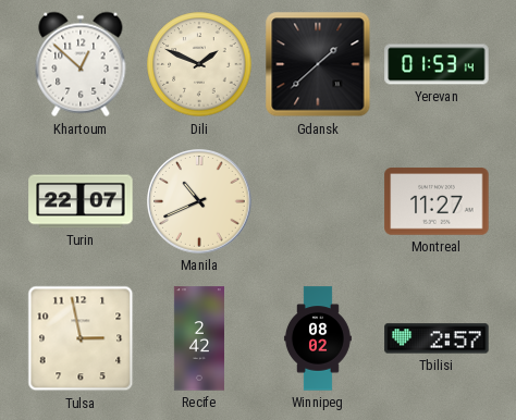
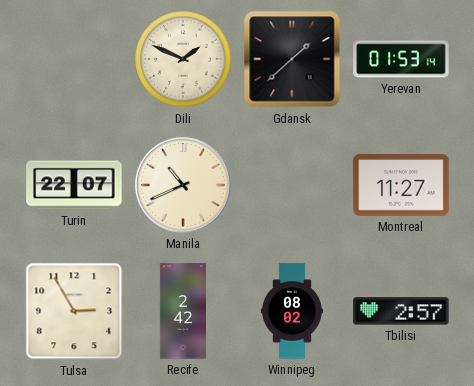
Khartoum: 12:52 -> none (81, 64)
Tulsa: 2:58 -> 2:55 (74, 311)
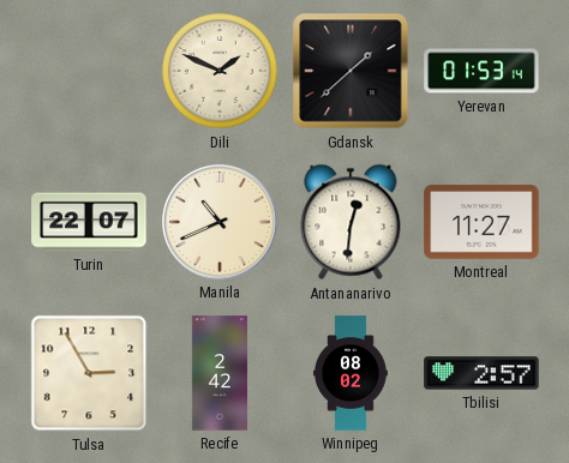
Antananarivo: none -> 12:31 (351, 222)
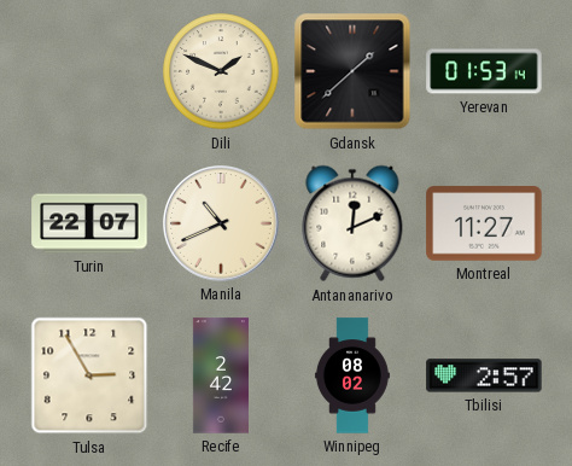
Antananarivo: 12:31 -> 12:11 (352, 223)
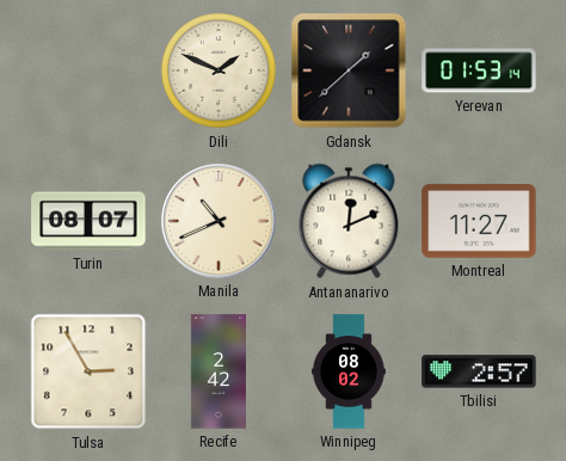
Turin: 22:07 -> 08:07 (88, 221)
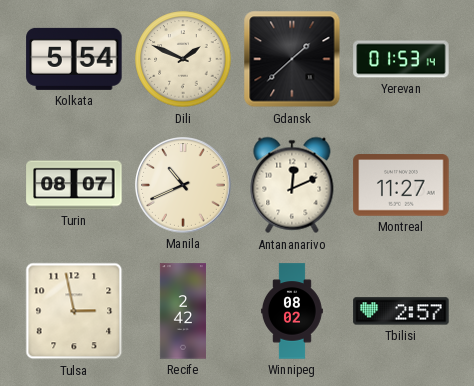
Kolkata: none -> 5:54 (74, 59)
Tulsa: 2:55 -> 2:58 (74, 311)
